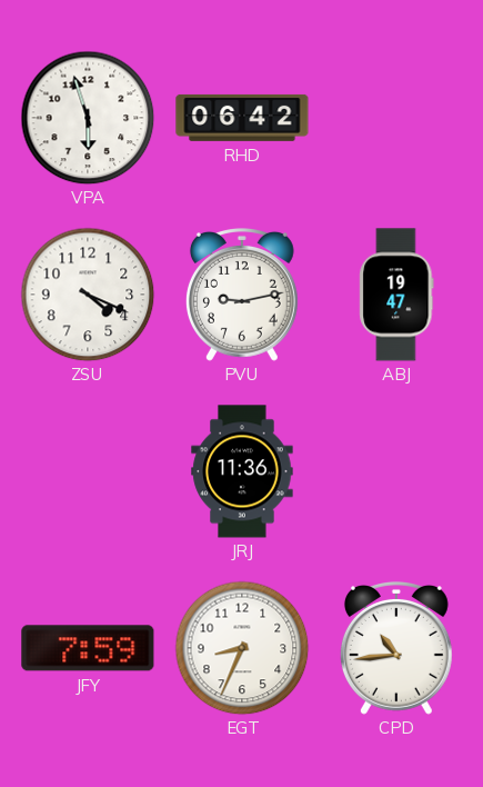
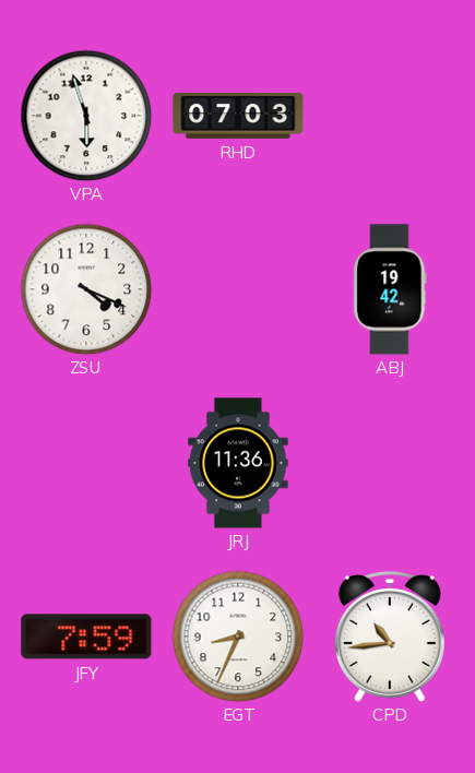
RHD: 06:42 -> 07:03 (238, 116)
PVU: 9:13 -> none (242, 296)
ABJ: 19:47 -> 19:42 (390, 289)
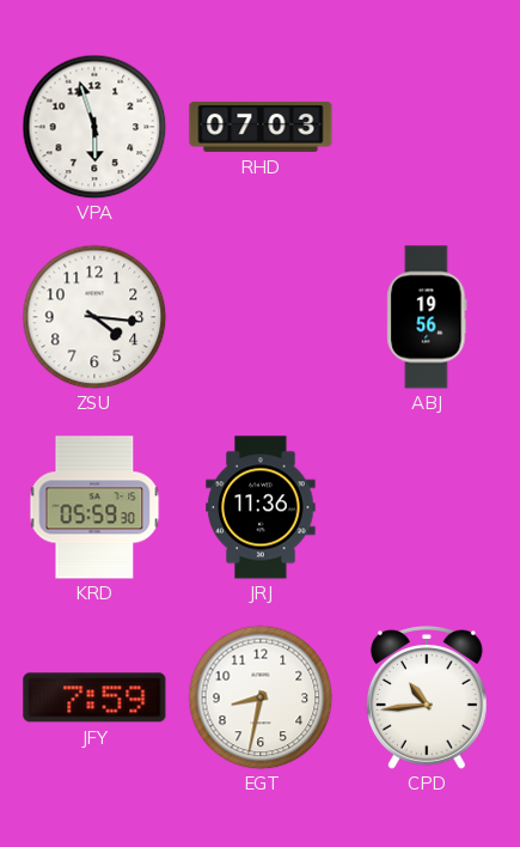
ZSU: 4:19 -> 4:16 (94, 317)
ABJ: 19:42 -> 19:56 (427, 317)
KRD: none -> 05:59 (94, 507)
EGT: 8:34 -> 8:32 (261, 697)
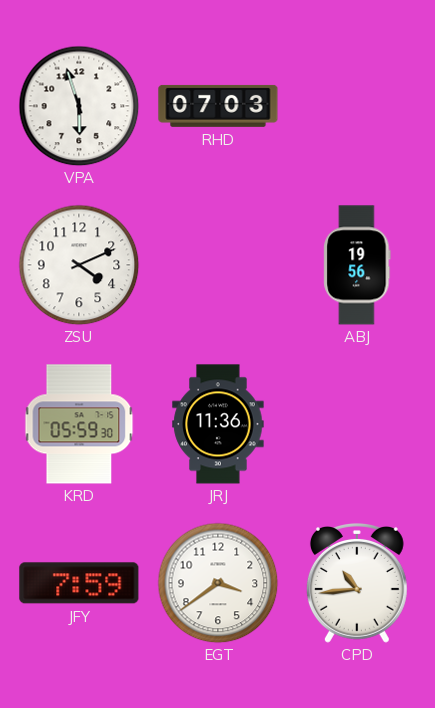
ZSU: 4:16 -> 4:11 (79, 265)
EGT: 8:32 -> 3:39 (218, 583)
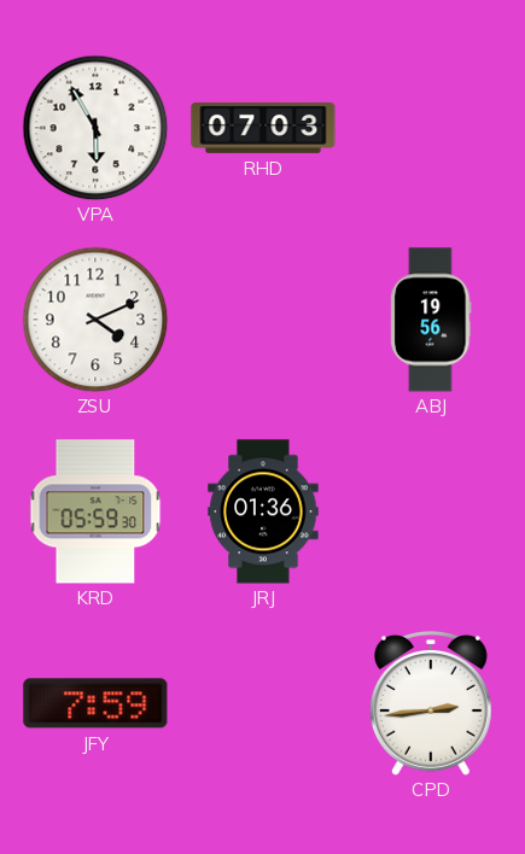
VPA: 5:57 -> 5:55 (95, 128)
JRJ: 11:36 -> 01:36 (263, 511)
EGT: 3:39 -> none (218, 583)
CPD: 10:44 -> 2:44 (431, 704)
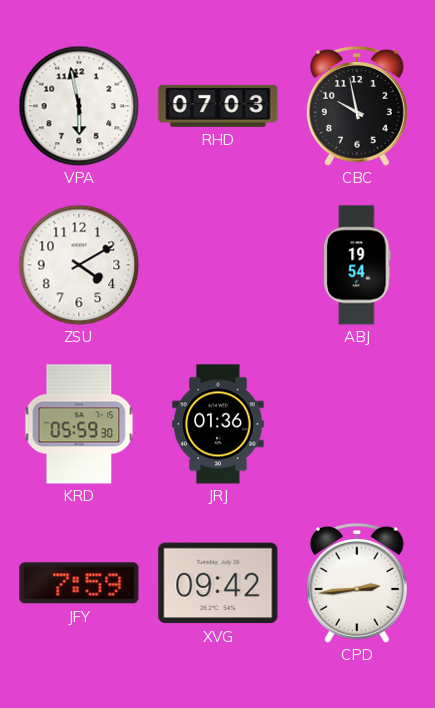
VPA: 5:55 -> 5:58 (79, 106)
CBC: none -> 9:58 (357, 107)
ZSU: 4:11 -> 4:10 (79, 265)
ABJ: 19:56 -> 19:54 (357, 265)
XVG: none -> 09:42 (218, 583)
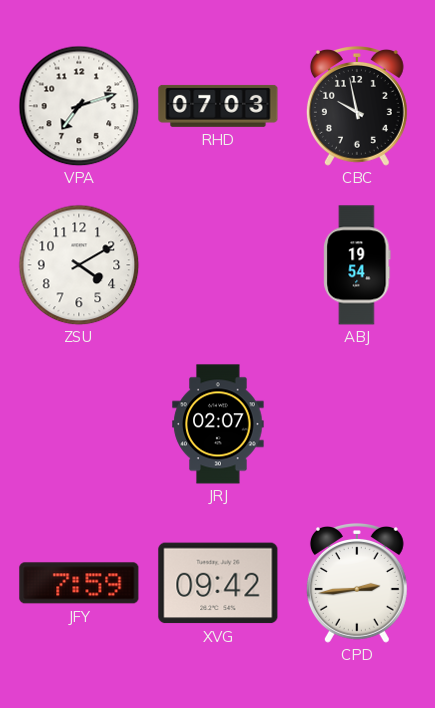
VPA: 5:58 -> 7:12 (79, 106)
KRD: 05:59 -> none (79, 424)
JRJ: 01:36 -> 02:07 (218, 424)
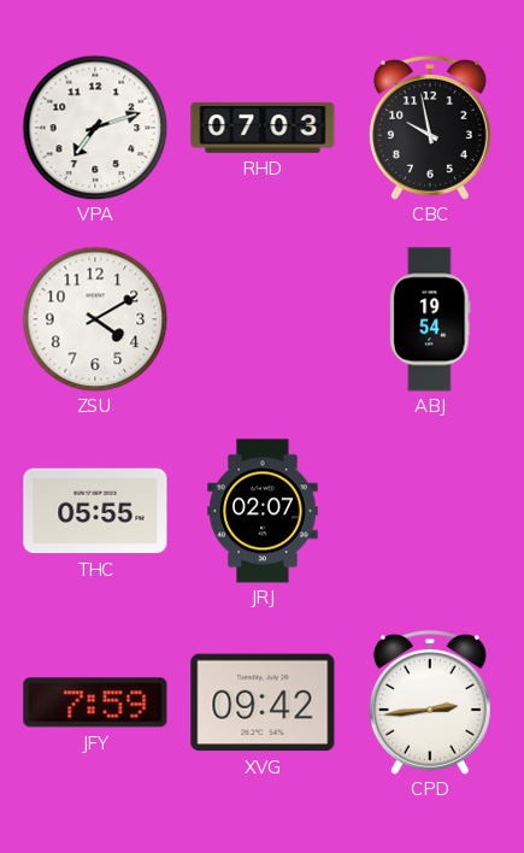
THC: none -> 05:55 (95, 511)
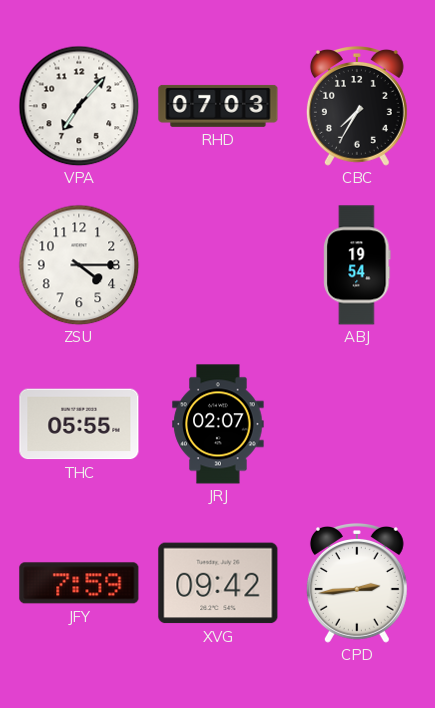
VPA: 7:12 -> 7:07 (79, 106)
CBC: 9:58 -> 7:35 (357, 107)
ZSU: 4:10 -> 4:15 (79, 265)
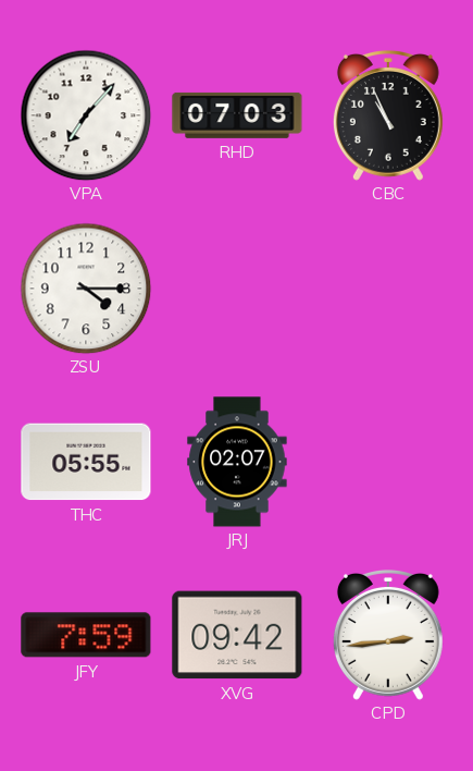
CBC: 7:35 -> 10:56 (388, 117)
ABJ: 19:54 -> none (357, 265)
